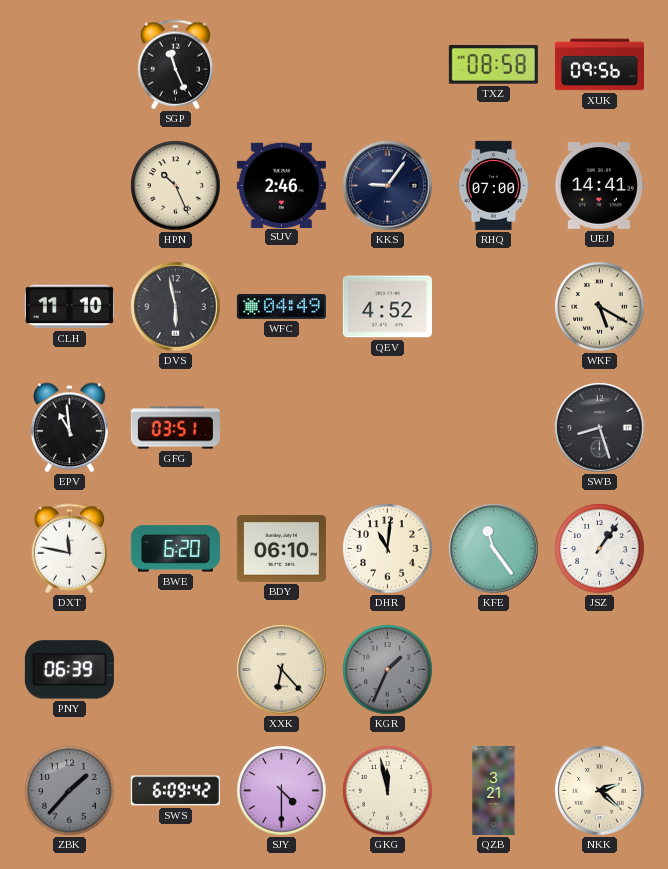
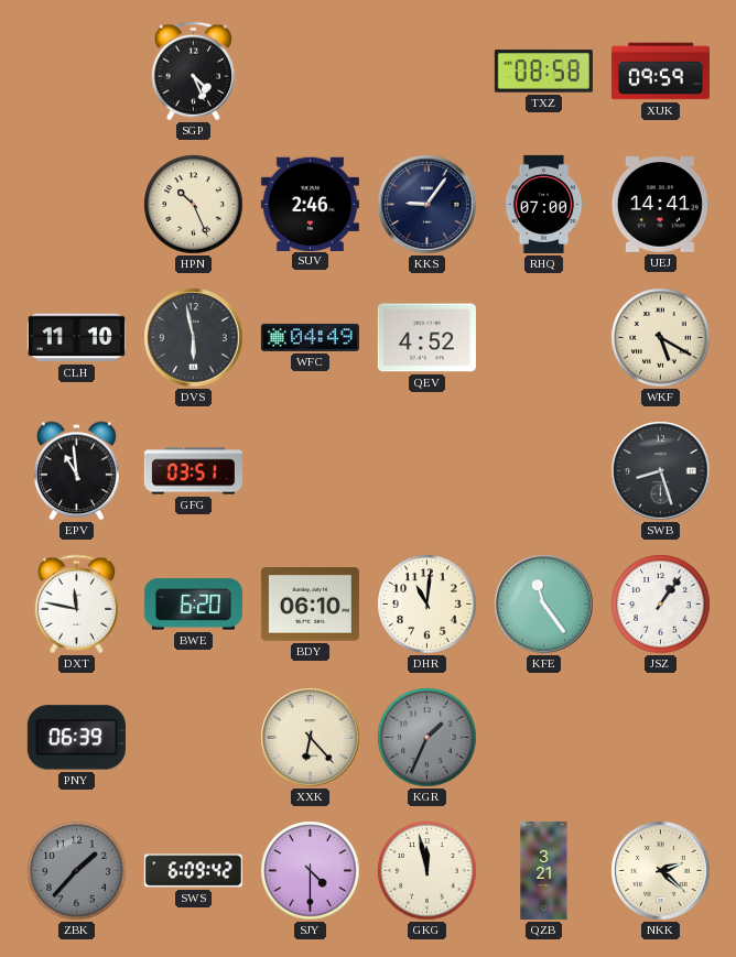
SGP: 11:26 -> 4:26 (194, 72)
XUK: 09:56 -> 09:59 (660, 72)
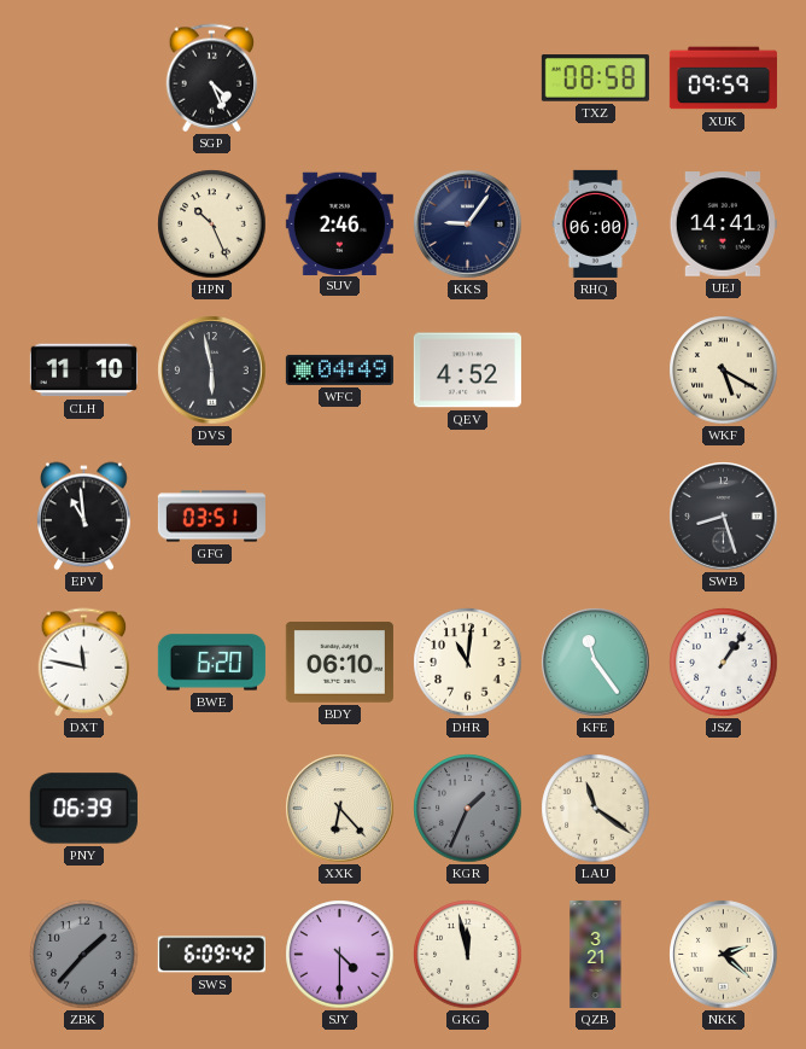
RHQ: 07:00 -> 06:00 (596, 223)
LAU: none -> 11:21 (596, 809)
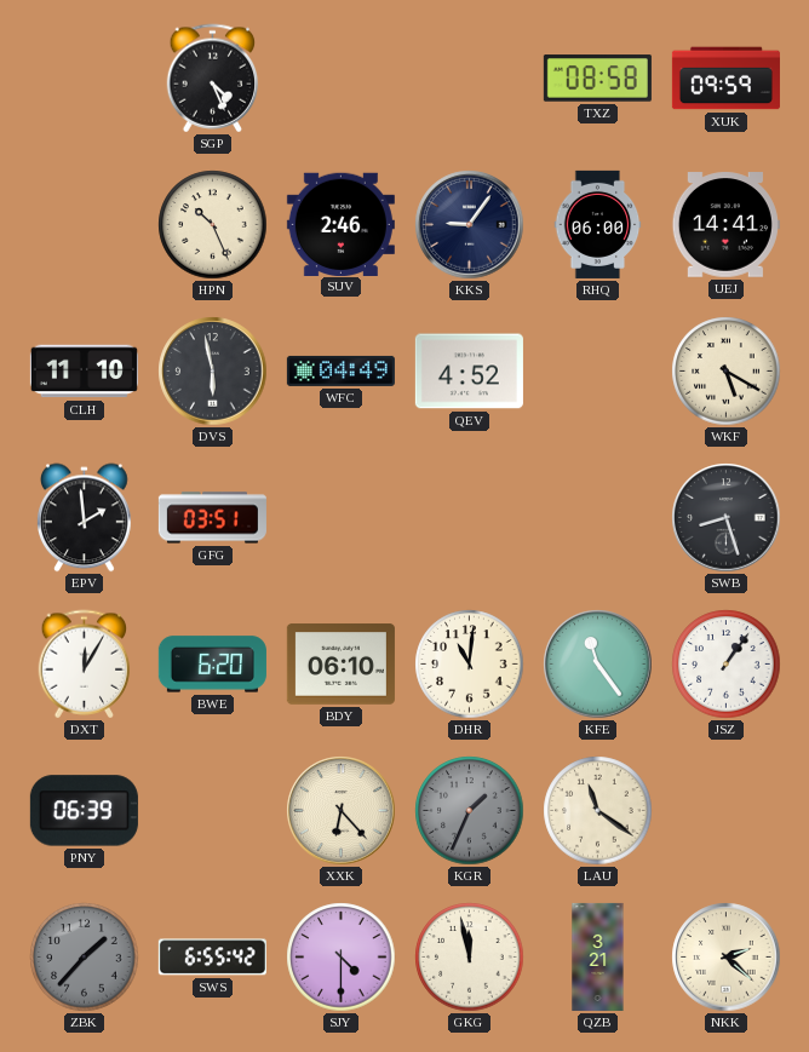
EPV: 10:59 -> 1:59 (85, 518)
DXT: 11:47 -> 12:05 (85, 665)
SWS: 6:09 -> 6:55 (212, 958)
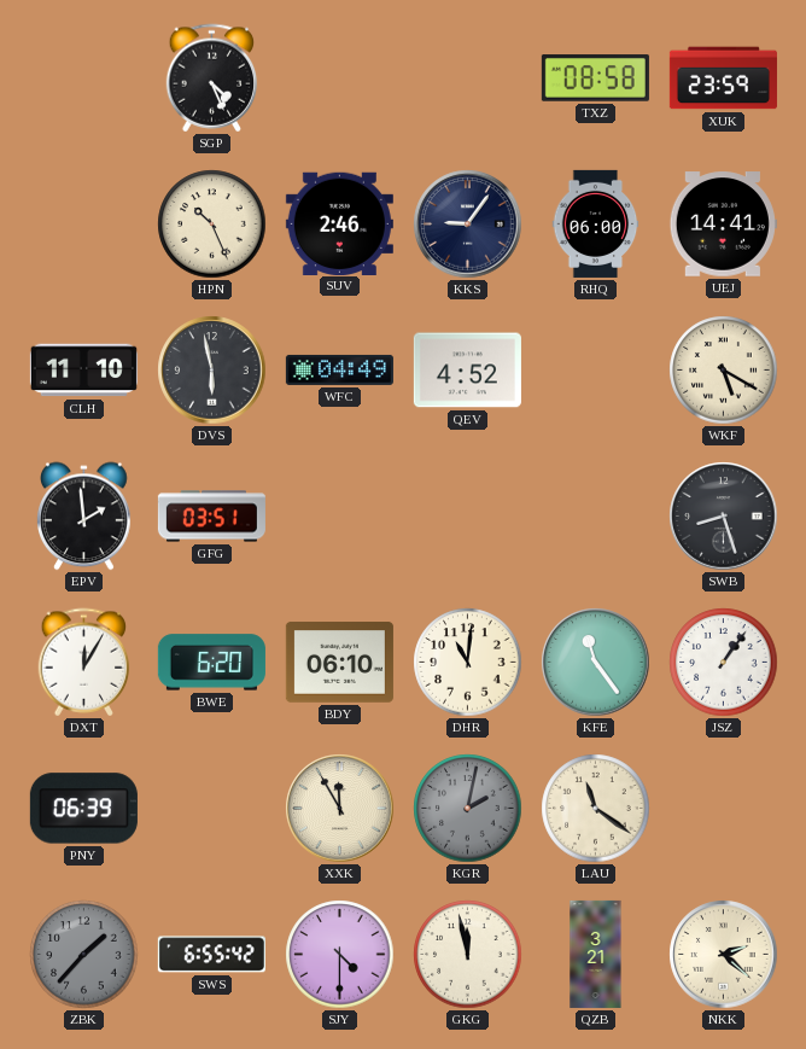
XUK: 09:59 -> 23:59 (723, 78)
XXK: 6:23 -> 11:55 (340, 809)
KGR: 1:34 -> 2:02 (468, 809)
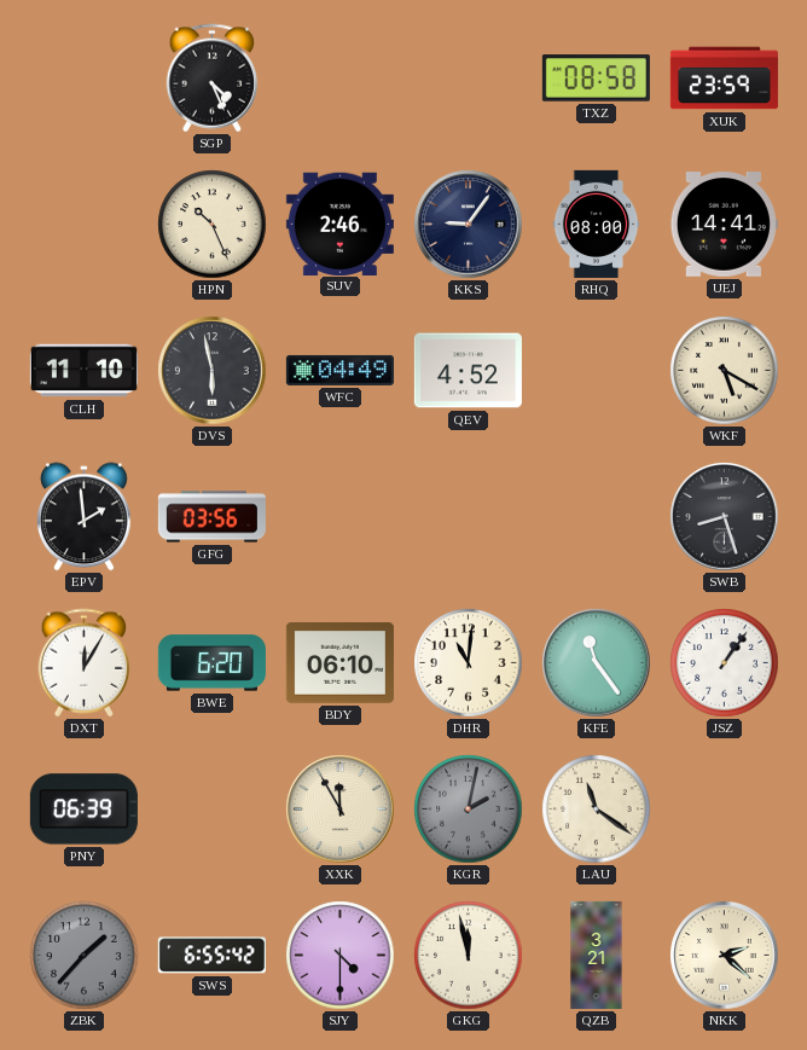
RHQ: 06:00 -> 08:00 (597, 224)
GFG: 03:51 -> 03:56 (211, 517)
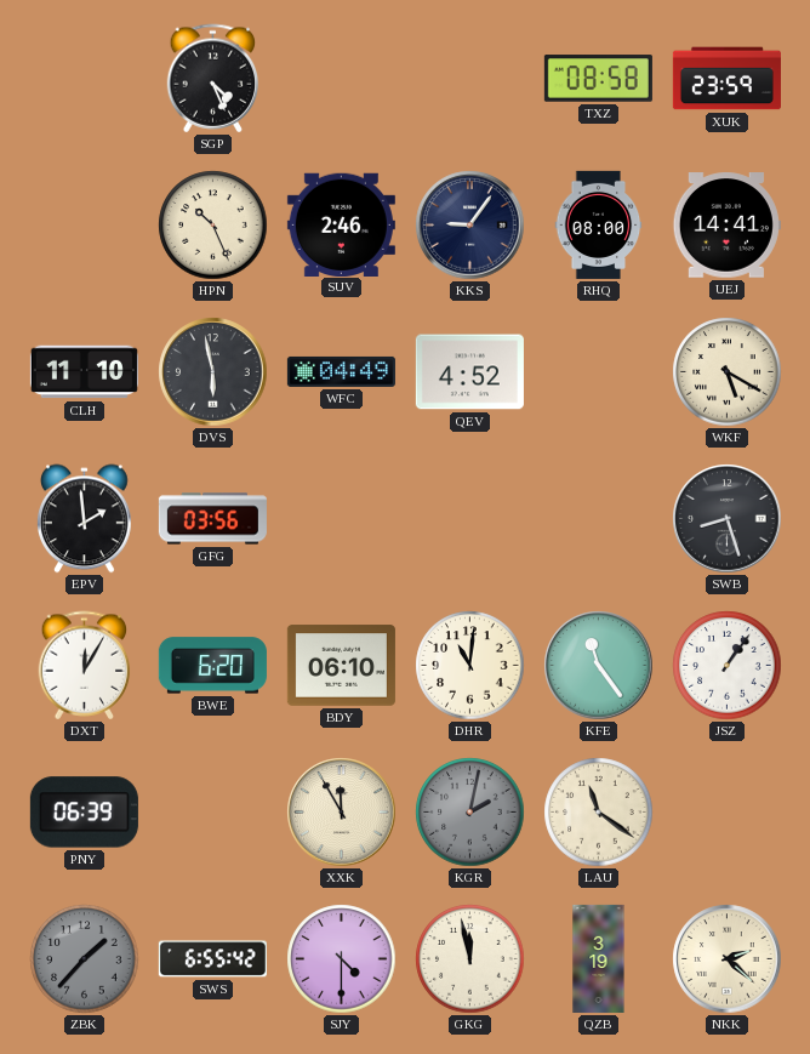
QZB: 3:21 -> 3:19 (599, 958)
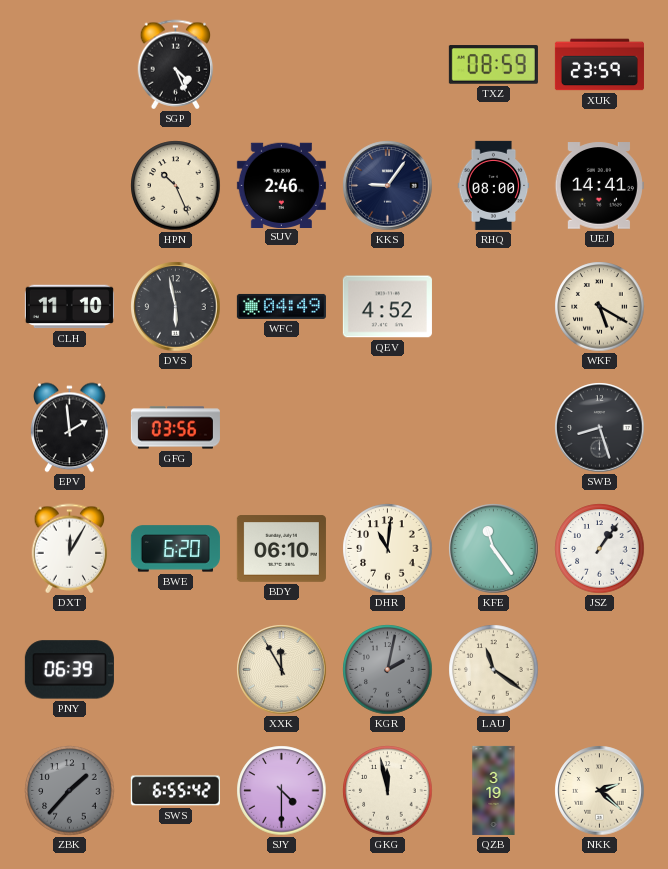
TXZ: 08:58 -> 08:59 (493, 65)
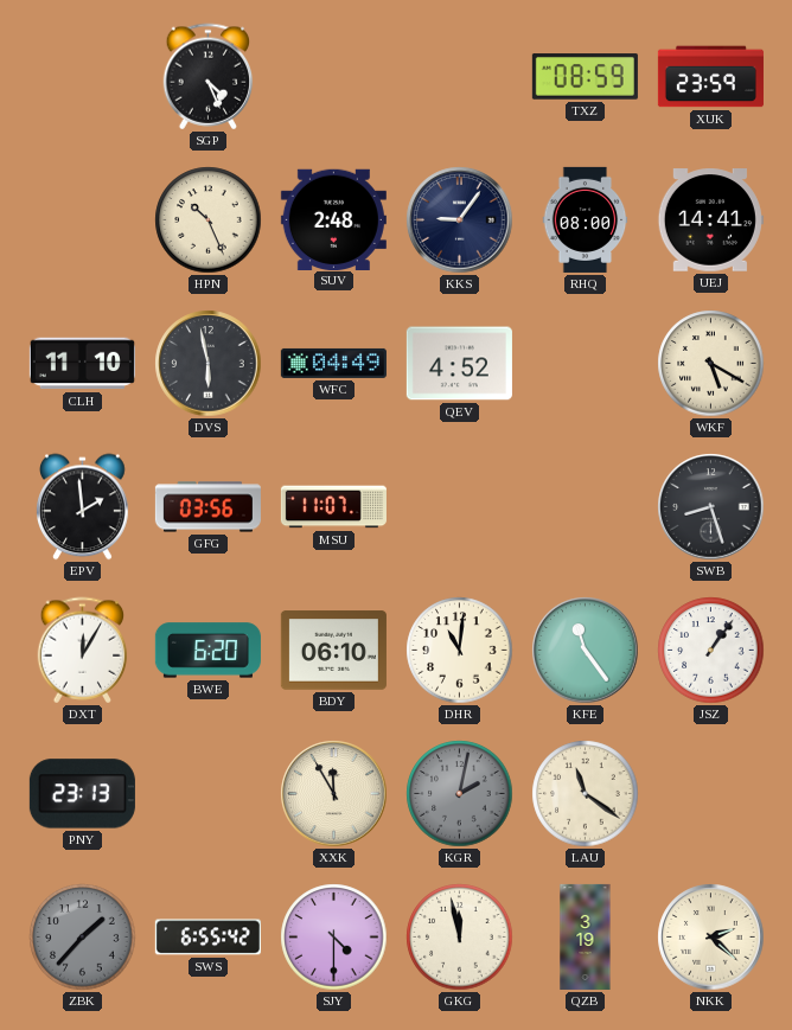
SUV: 2:46 -> 2:48 (333, 219)
MSU: none -> 11:07 (333, 507)
PNY: 06:39 -> 23:13 (82, 794)
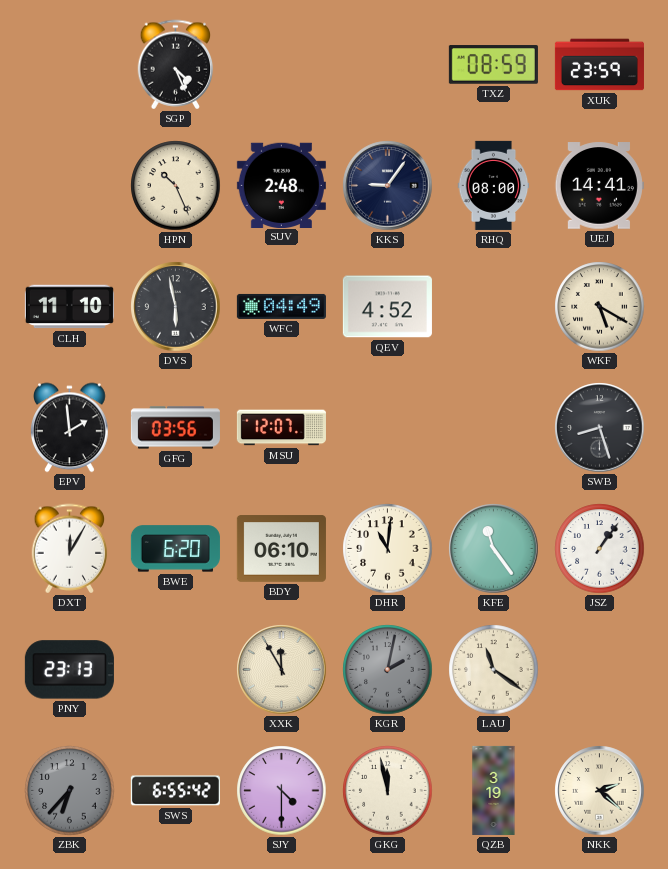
MSU: 11:07 -> 12:07 (281, 428)
ZBK: 1:37 -> 6:37 (70, 791)
